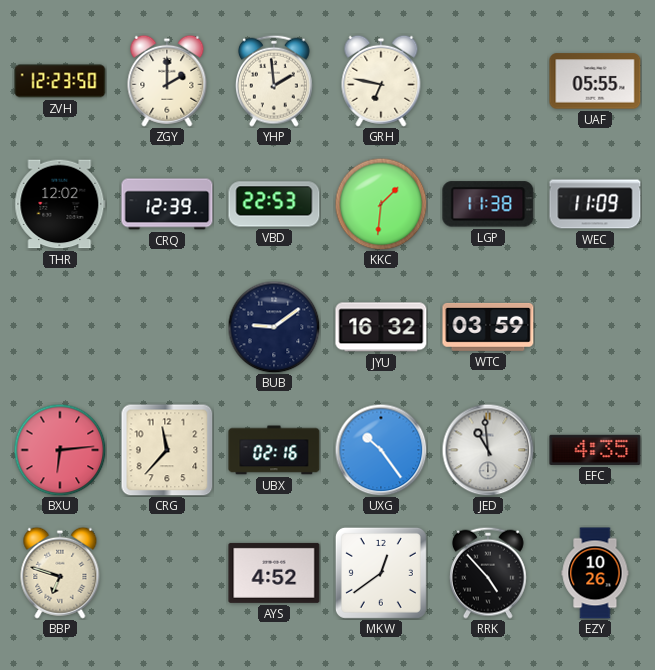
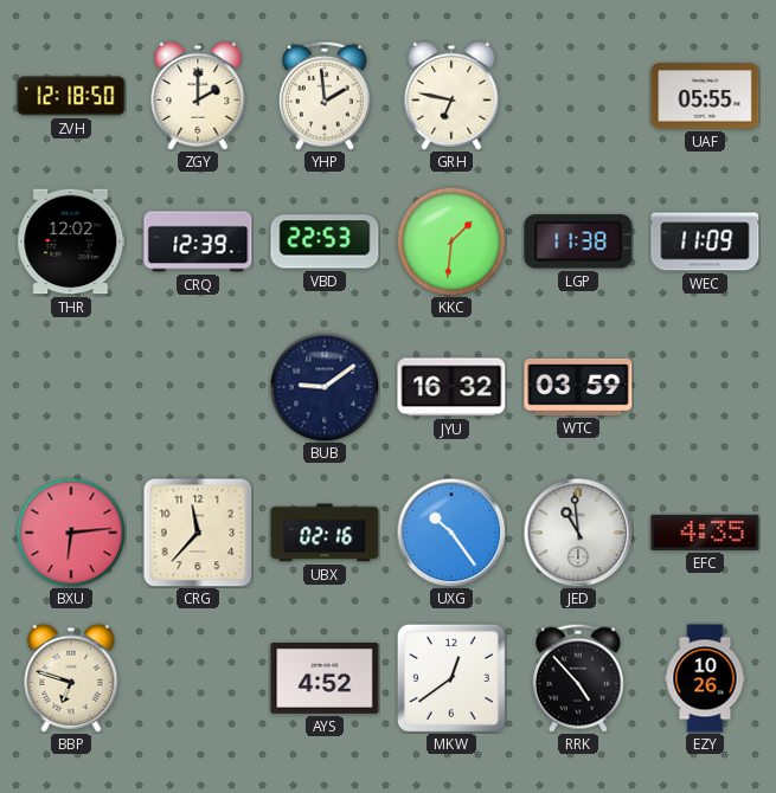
ZVH: 12:23 -> 12:18 (71, 96)
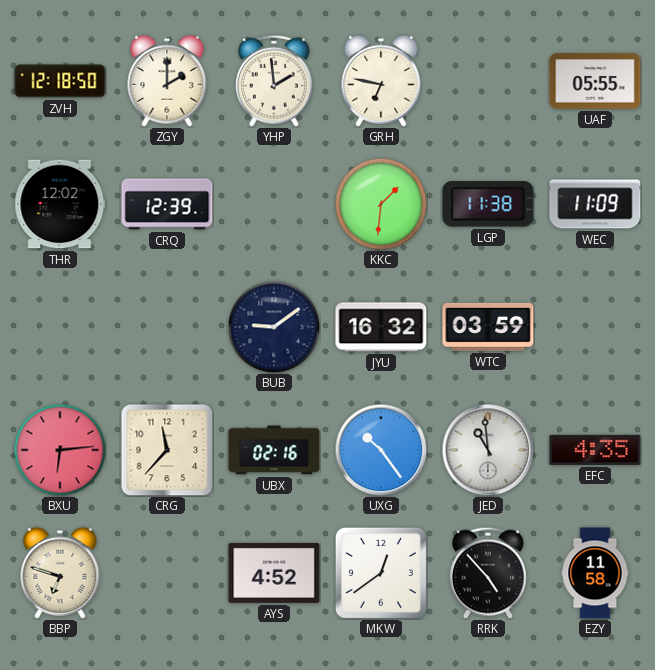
VBD: 22:53 -> none (325, 241)
EZY: 10:26 -> 11:58 (595, 573)
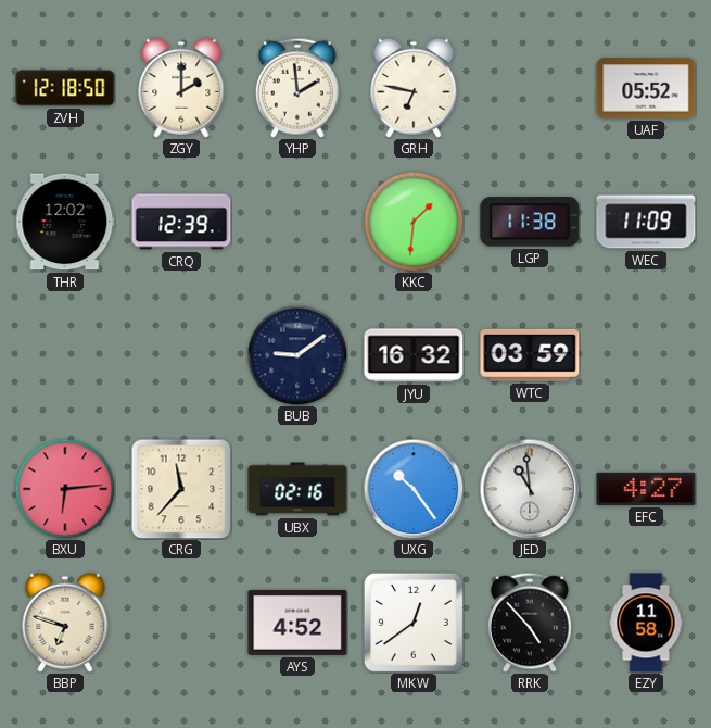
UAF: 05:55 -> 05:52 (646, 88)
EFC: 4:35 -> 4:27 (646, 489)
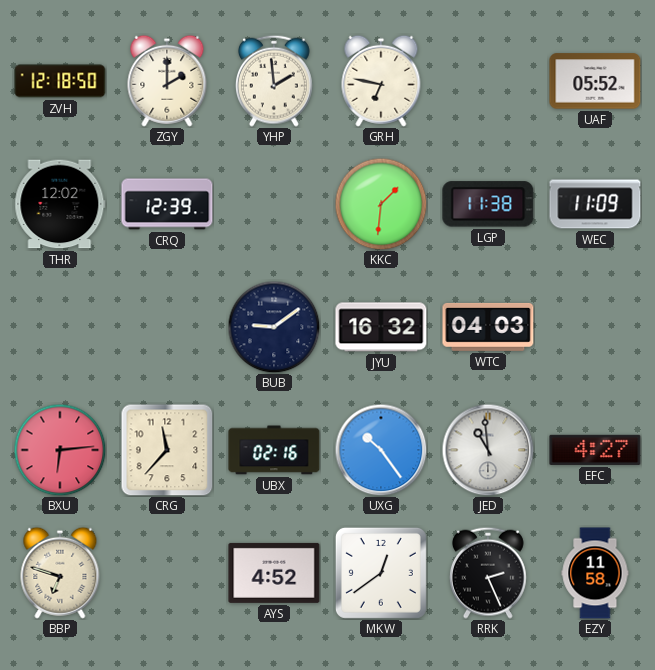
WTC: 03:59 -> 04:03 (488, 327)
RRK: 4:53 -> 2:26 (488, 573)
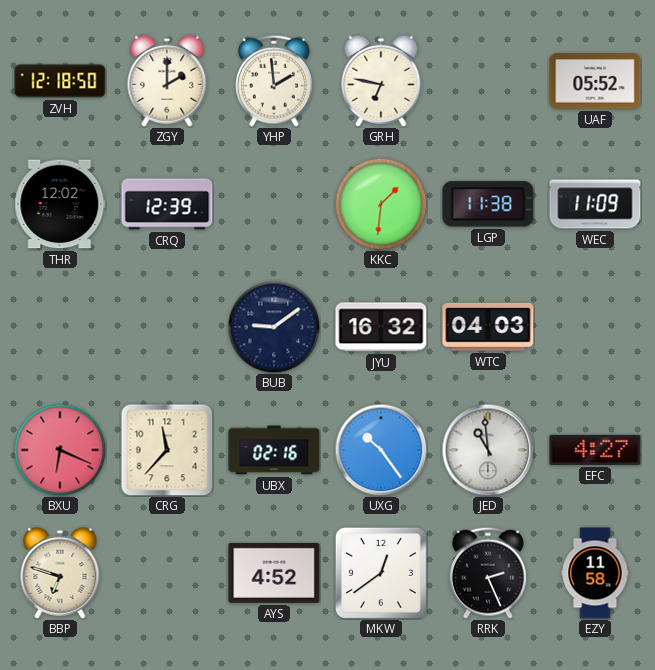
BXU: 6:14 -> 6:19 (60, 450)
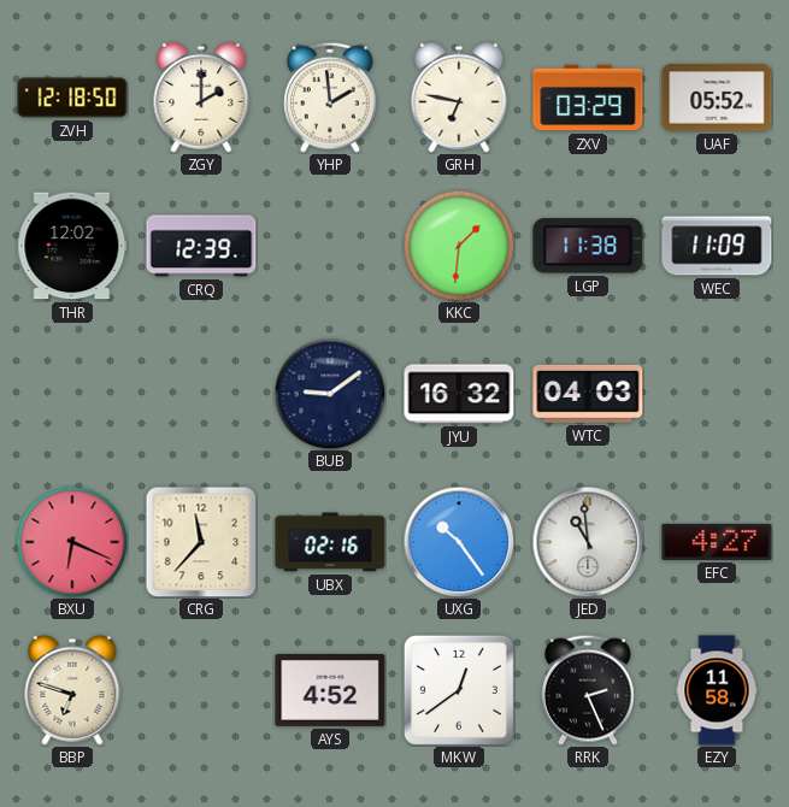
ZXV: none -> 03:29 (588, 98)
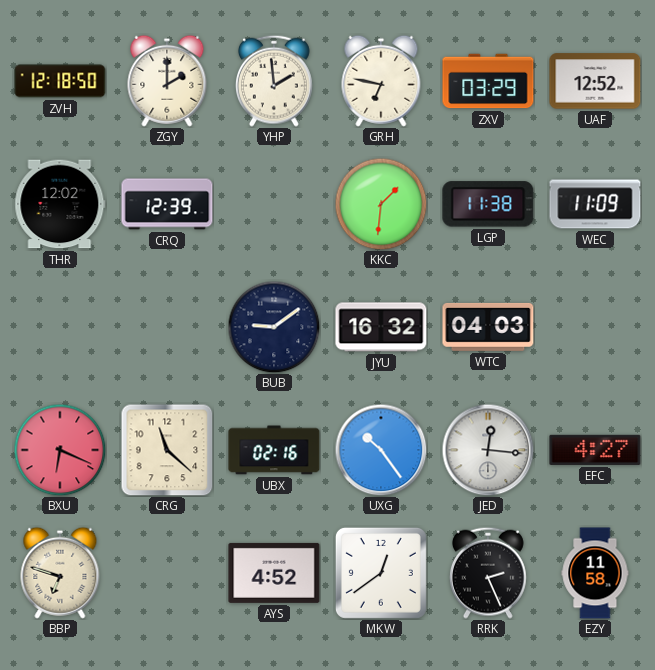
UAF: 05:52 -> 12:52 (595, 81)
CRG: 11:37 -> 11:22 (167, 450)
JED: 10:59 -> 12:16 (488, 450)
